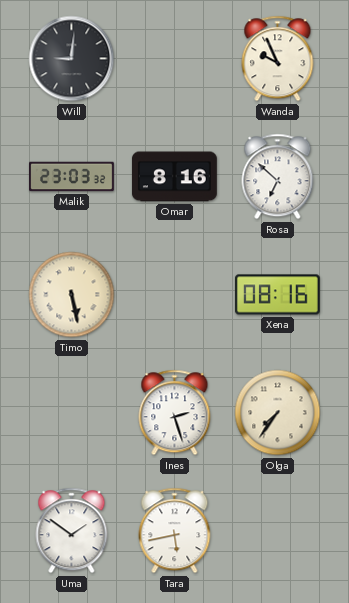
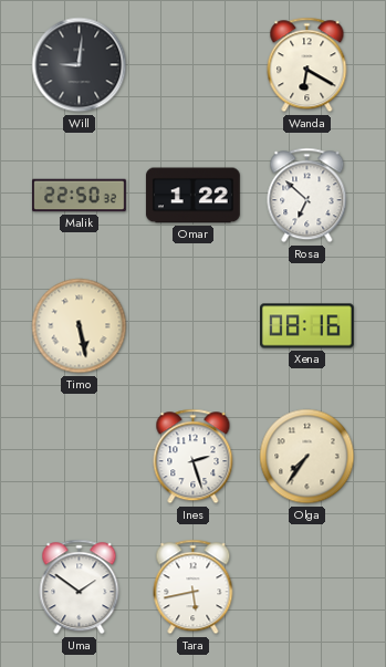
Wanda: 9:56 -> 6:20 (307, 65)
Malik: 23:03 -> 22:50 (80, 196)
Omar: 8:16 -> 1:22 (192, 196)
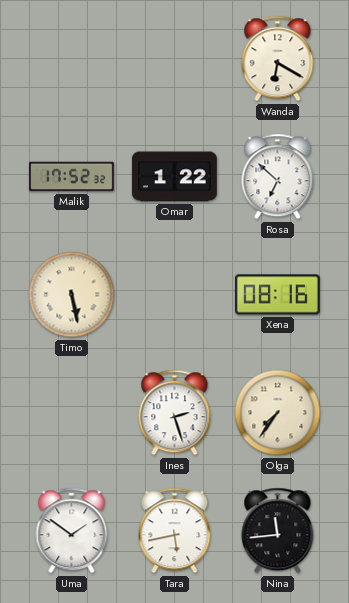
Will: 9:01 -> none (80, 65)
Malik: 22:50 -> 17:52 (72, 177)
Nina: none -> 11:44 (278, 531)
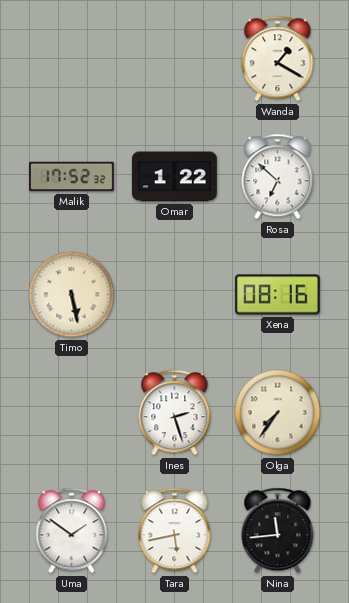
Wanda: 6:20 -> 1:20 (278, 59)
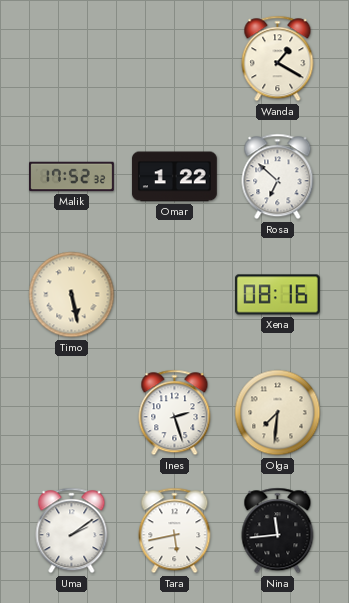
Olga: 7:36 -> 7:31 (278, 413)
Uma: 1:51 -> 2:09 (72, 531)
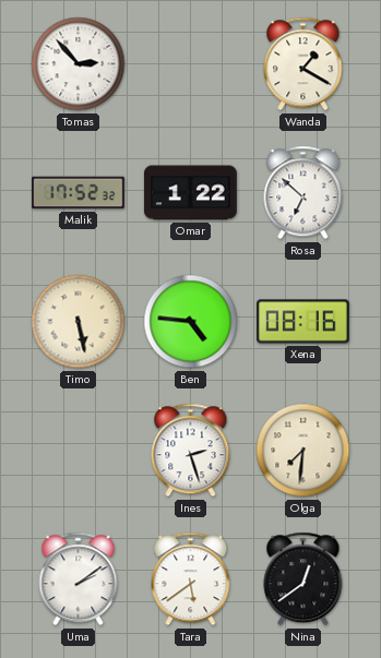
Tomas: none -> 2:53 (79, 64)
Ben: none -> 4:46 (191, 322)
Tara: 5:43 -> 5:39 (191, 579)
Nina: 11:44 -> 12:39 (303, 579)
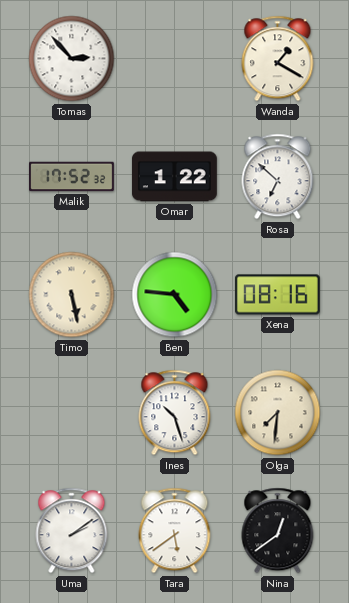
Ines: 2:27 -> 10:27 (175, 413)
